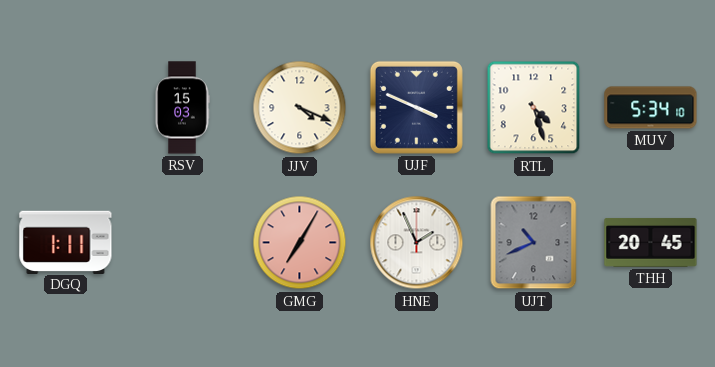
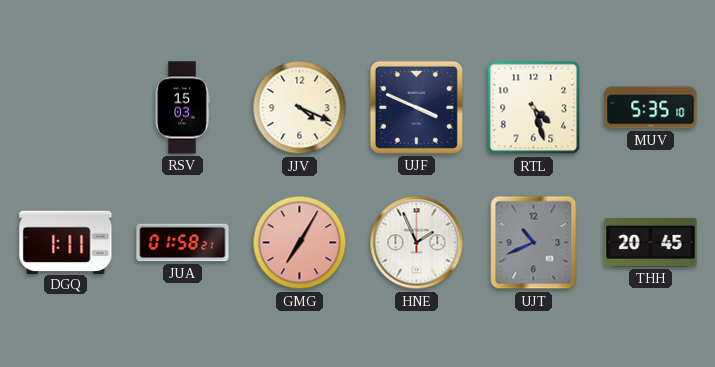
MUV: 5:34 -> 5:35 (651, 108)
JUA: none -> 01:58 (183, 243)
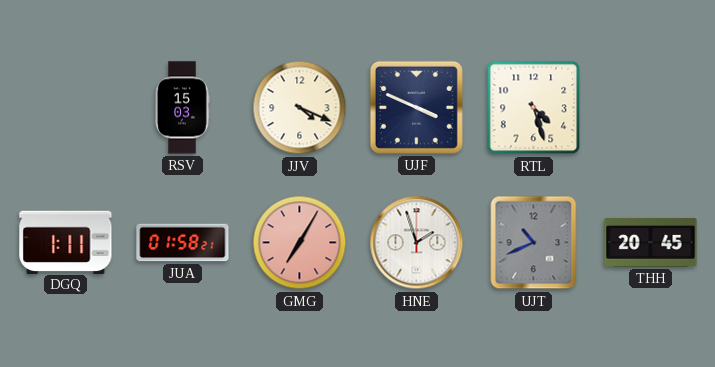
MUV: 5:35 -> none (651, 108)
HNE: 1:56 -> 1:57 (417, 243)
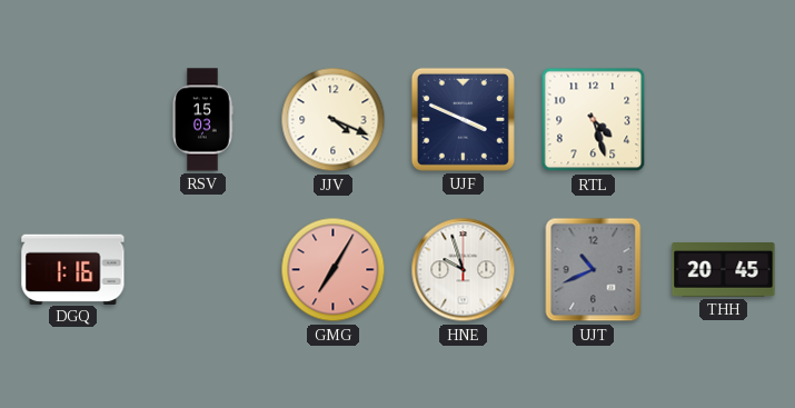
DGQ: 1:11 -> 1:16 (73, 269)
JUA: 01:58 -> none (183, 243)
HNE: 1:57 -> 9:57 (464, 270)
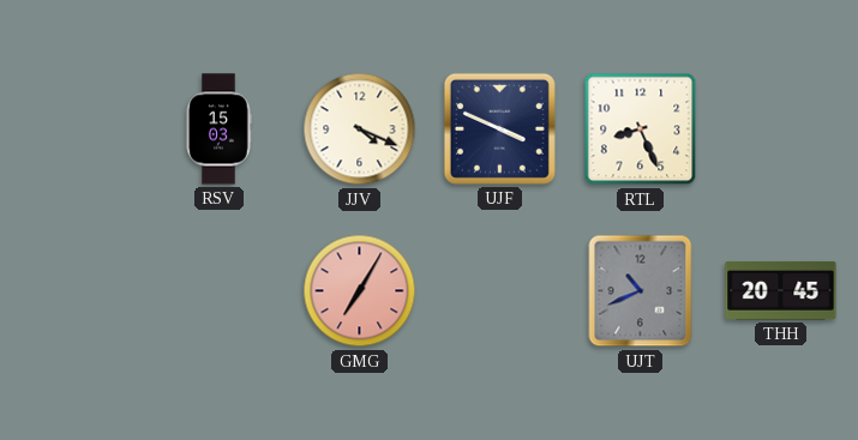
RTL: 4:27 -> 8:26 (641, 129)
DGQ: 1:16 -> none (73, 269)
HNE: 9:57 -> none (464, 270)
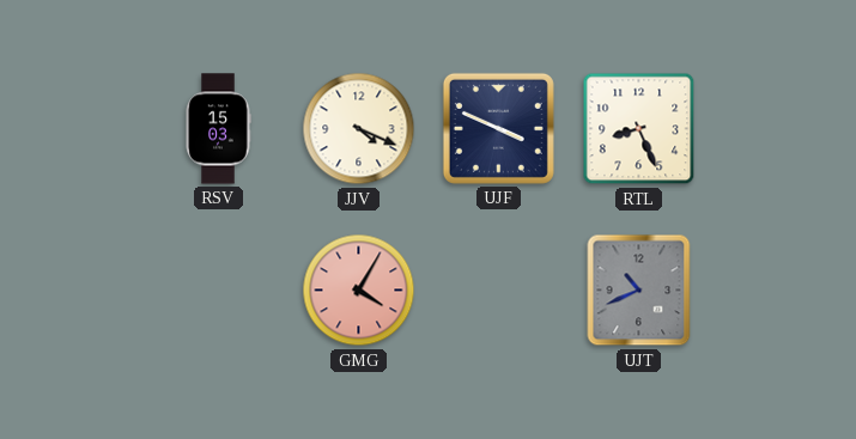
GMG: 7:05 -> 4:05 (359, 291)
THH: 20:45 -> none (781, 290)
